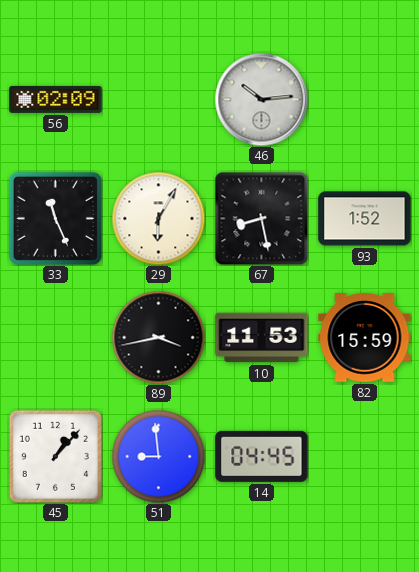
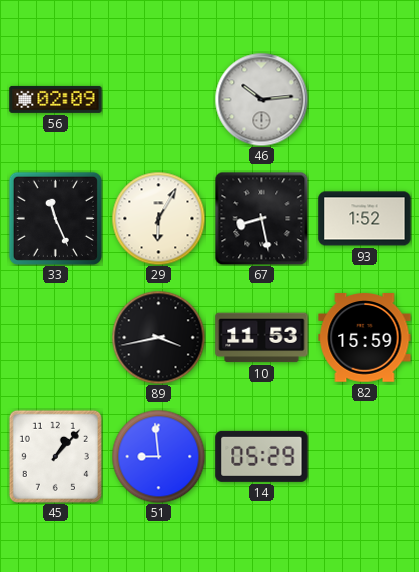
14: 04:45 -> 05:29 (262, 456)
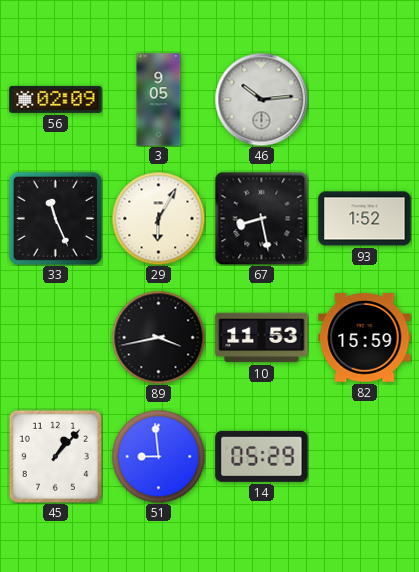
3: none -> 9:05 (159, 100)
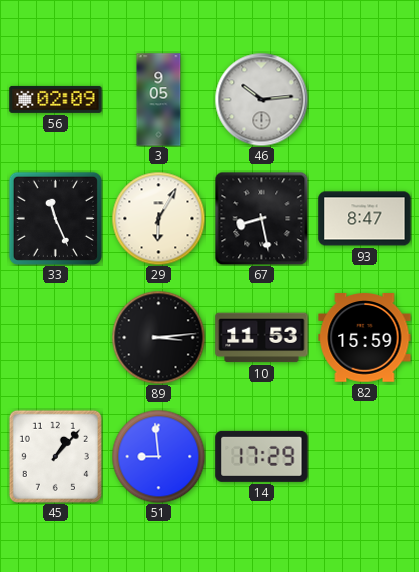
93: 1:52 -> 8:47 (365, 219)
89: 3:43 -> 3:14 (158, 337)
14: 05:29 -> 17:29 (262, 456)
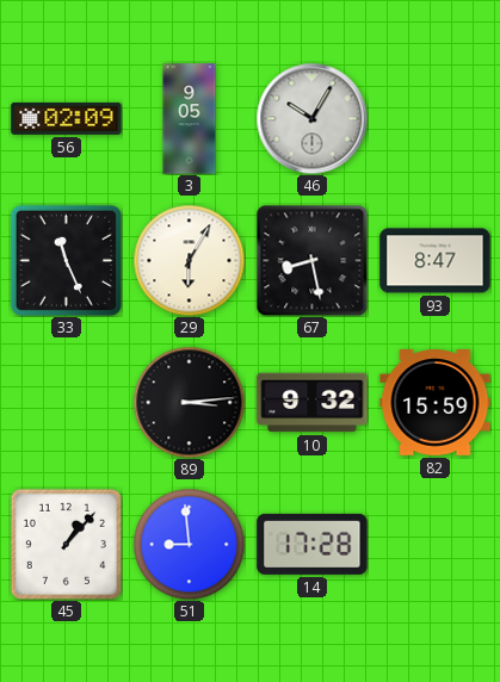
46: 10:14 -> 10:05 (311, 118)
10: 11:53 -> 9:32 (313, 403)
14: 17:29 -> 17:28 (313, 544)
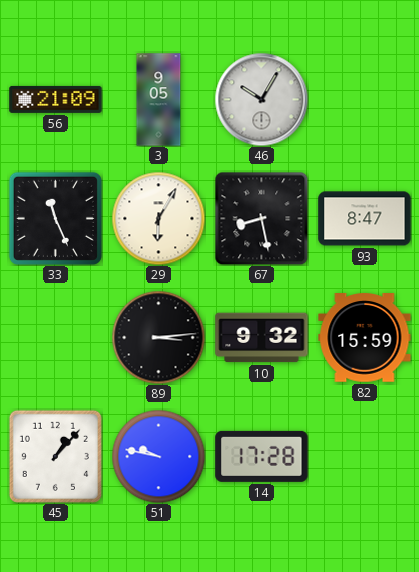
56: 02:09 -> 21:09 (56, 99)
51: 8:59 -> 9:47 (158, 456)
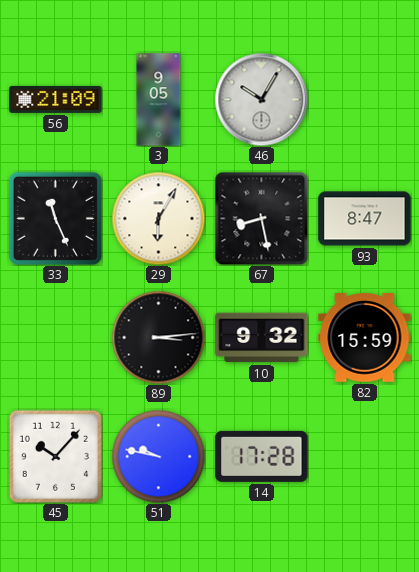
45: 1:07 -> 10:07 (55, 456)
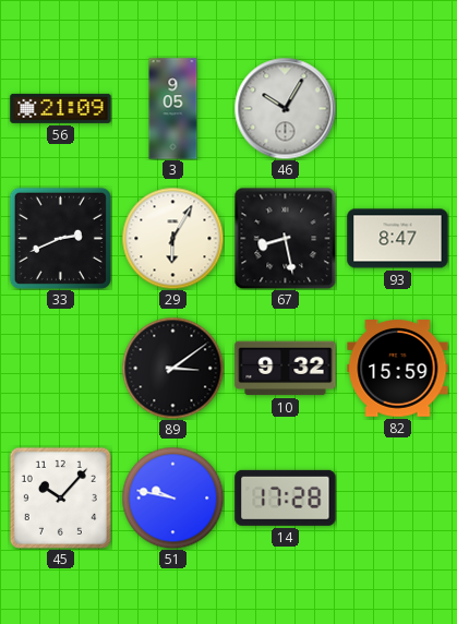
33: 11:26 -> 2:41 (60, 238)
89: 3:14 -> 3:09 (172, 368)
